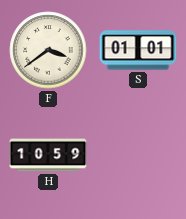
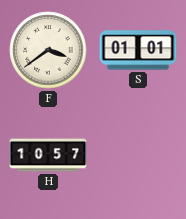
H: 10:59 -> 10:57 (48, 155)
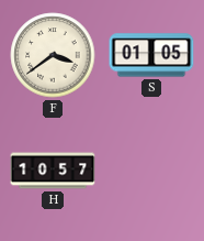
S: 01:01 -> 01:05 (151, 55)
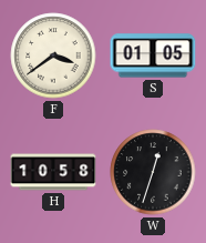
H: 10:57 -> 10:58 (53, 172)
W: none -> 12:33 (153, 172)
